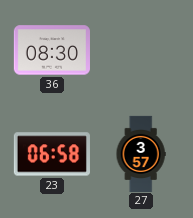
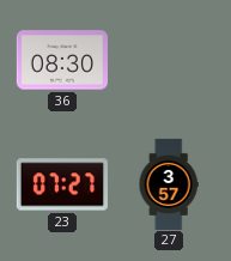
23: 06:58 -> 07:27 (62, 184)
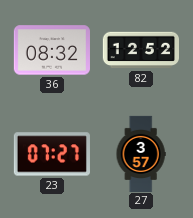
36: 08:30 -> 08:32 (52, 50)
82: none -> 12:52 (140, 50)
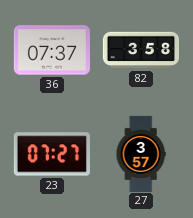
36: 08:32 -> 07:37 (52, 50)
82: 12:52 -> 3:58 (140, 50)
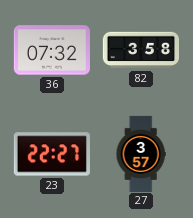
36: 07:37 -> 07:32 (52, 50)
23: 07:27 -> 22:27 (52, 154)
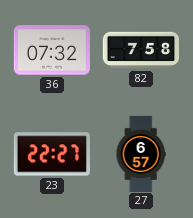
82: 3:58 -> 7:58 (140, 50)
27: 3:57 -> 6:57 (141, 153)
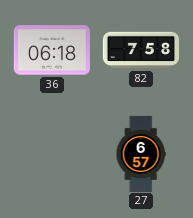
36: 07:32 -> 06:18 (52, 50)
23: 22:27 -> none (52, 154)
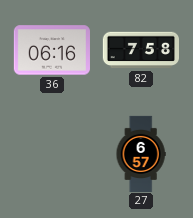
36: 06:18 -> 06:16 (52, 50)
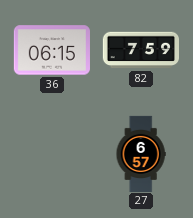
36: 06:16 -> 06:15 (52, 50)
82: 7:58 -> 7:59 (140, 50)
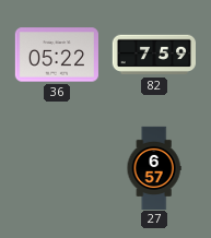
36: 06:15 -> 05:22 (57, 55)
